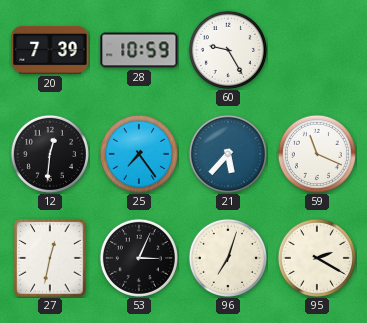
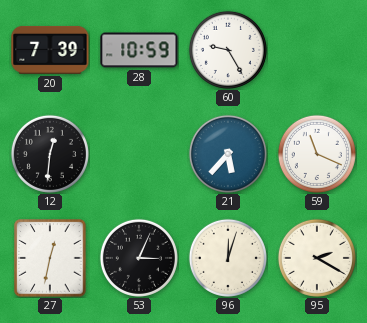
25: 7:24 -> none (139, 154)
96: 7:03 -> 12:03 (228, 258)
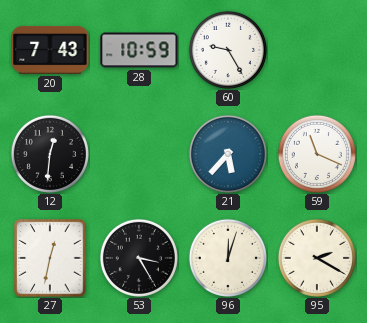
20: 7:39 -> 7:43 (50, 50)
53: 3:04 -> 3:25 (139, 258)
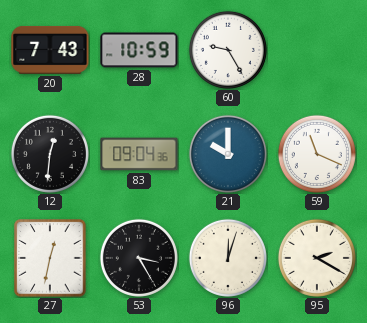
83: none -> 09:04 (139, 154)
21: 5:37 -> 10:00 (228, 154)
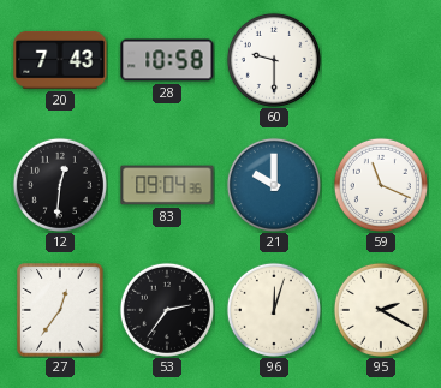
28: 10:59 -> 10:58 (167, 60)
60: 9:25 -> 9:30 (274, 60)
27: 12:32 -> 12:36 (60, 310)
53: 3:25 -> 2:36 (167, 310)
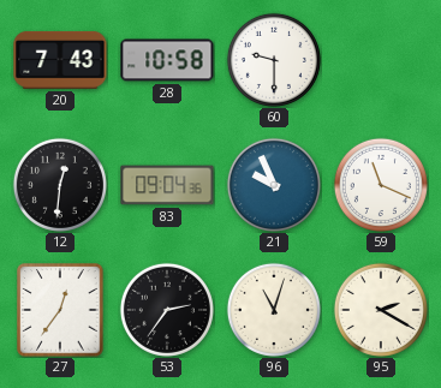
21: 10:00 -> 9:56 (274, 185)
96: 12:03 -> 11:03 (274, 310)
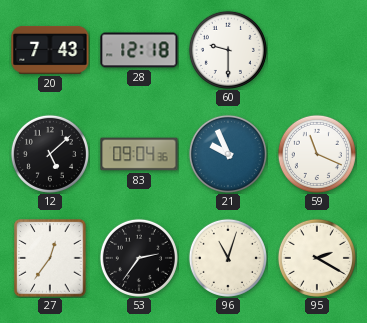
28: 10:58 -> 12:18 (139, 50)
12: 12:31 -> 5:08 (50, 154)
